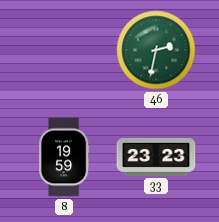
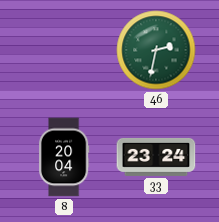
8: 19:59 -> 20:04 (64, 157)
33: 23:23 -> 23:24 (156, 157)
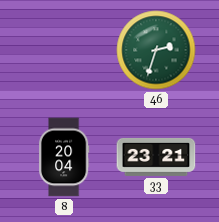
46: 2:32 -> 2:33 (156, 50)
33: 23:24 -> 23:21 (156, 157)
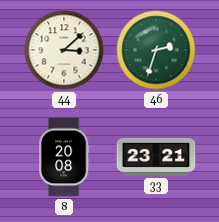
44: none -> 3:08 (64, 50)
8: 20:04 -> 20:08 (64, 157)
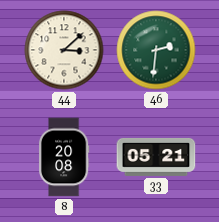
46: 2:33 -> 2:31 (156, 50)
33: 23:21 -> 05:21 (156, 157)
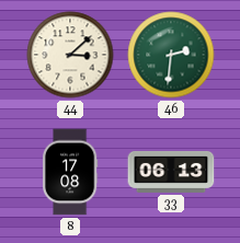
8: 20:08 -> 17:08 (70, 172)
33: 05:21 -> 06:13 (171, 172)
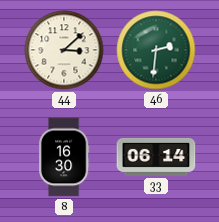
8: 17:08 -> 16:30 (64, 157)
33: 06:13 -> 06:14 (156, 157)
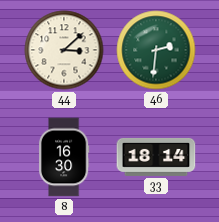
33: 06:14 -> 18:14 (156, 157)
